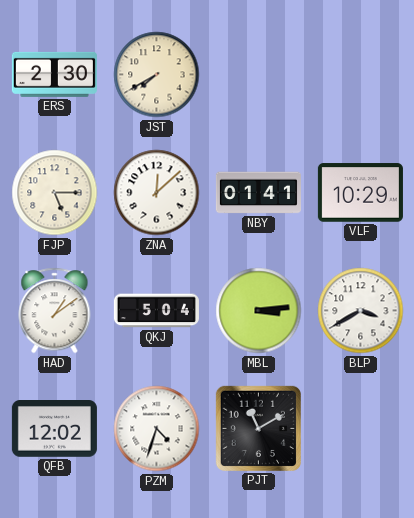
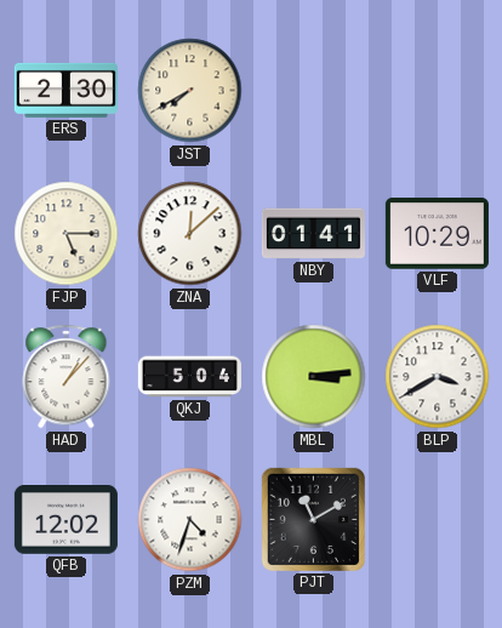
HAD: 1:09 -> 1:07 (67, 377)
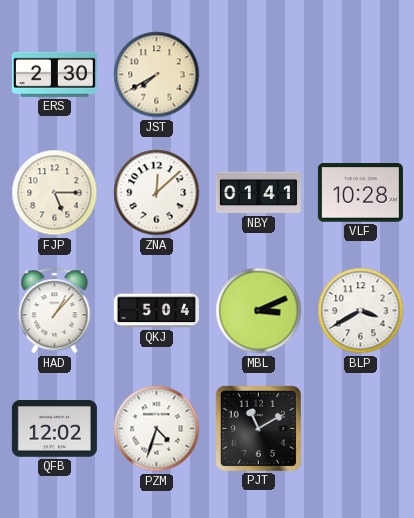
VLF: 10:29 -> 10:28 (360, 193)
MBL: 3:14 -> 3:11 (259, 311)
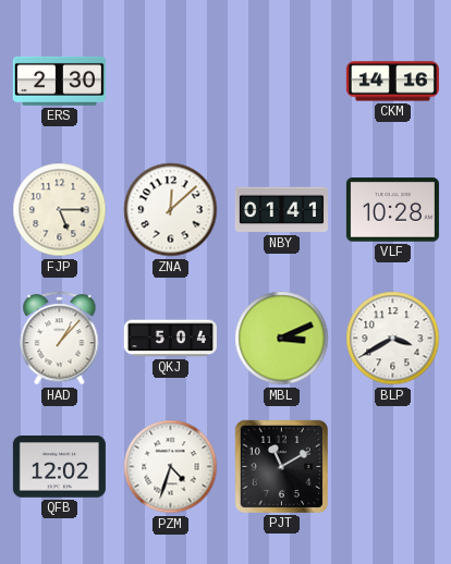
JST: 7:40 -> none (157, 75)
CKM: none -> 14:16 (392, 82)
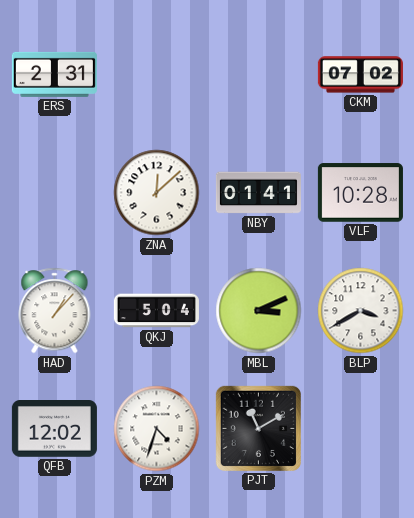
ERS: 2:30 -> 2:31 (54, 74)
CKM: 14:16 -> 07:02 (360, 75)
FJP: 5:15 -> none (60, 210)
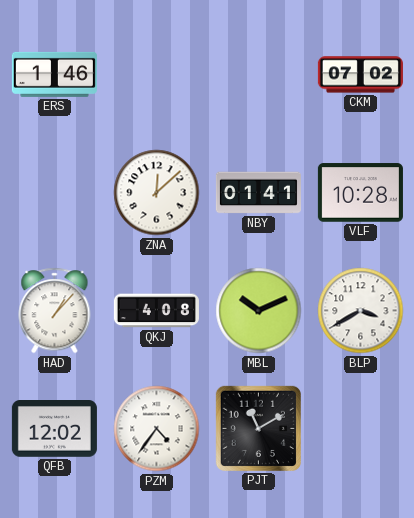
ERS: 2:31 -> 1:46 (54, 74)
QKJ: 5:04 -> 4:08 (156, 311)
MBL: 3:11 -> 10:11 (259, 311)
PZM: 4:33 -> 4:36 (157, 429)
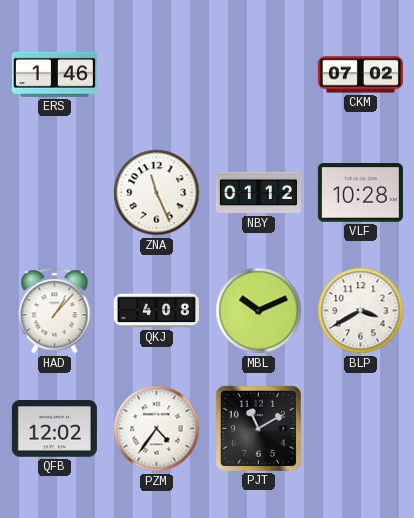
ZNA: 12:08 -> 11:26 (157, 193)
NBY: 01:41 -> 01:12 (258, 193)
